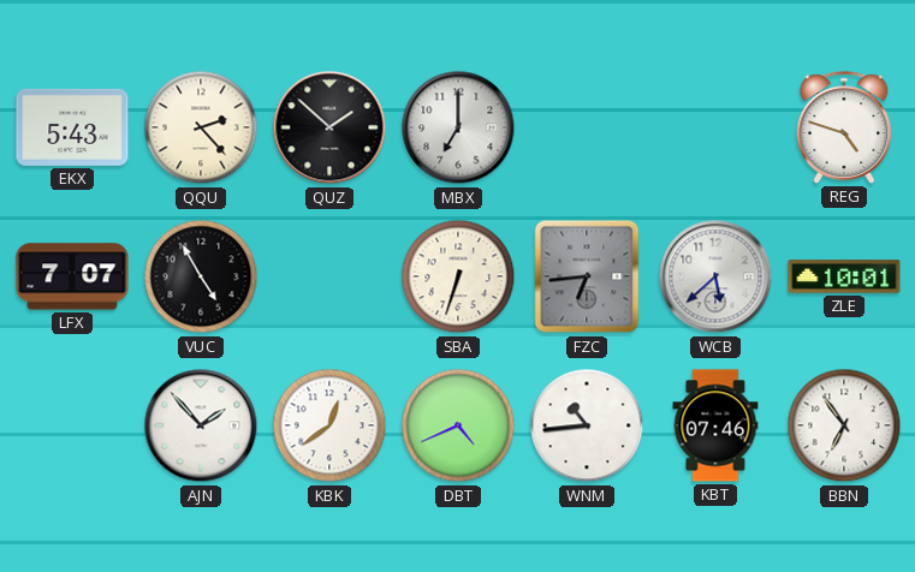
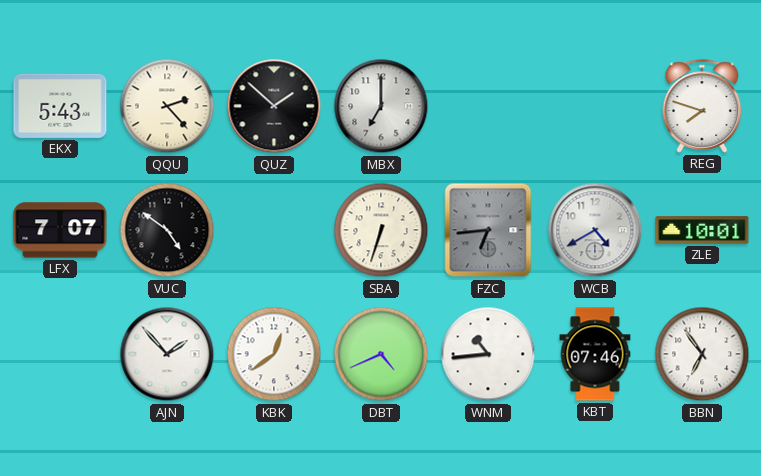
REG: 4:48 -> 7:48 (702, 106)
VUC: 4:55 -> 4:51 (167, 230)
WCB: 5:38 -> 4:40 (595, 230)
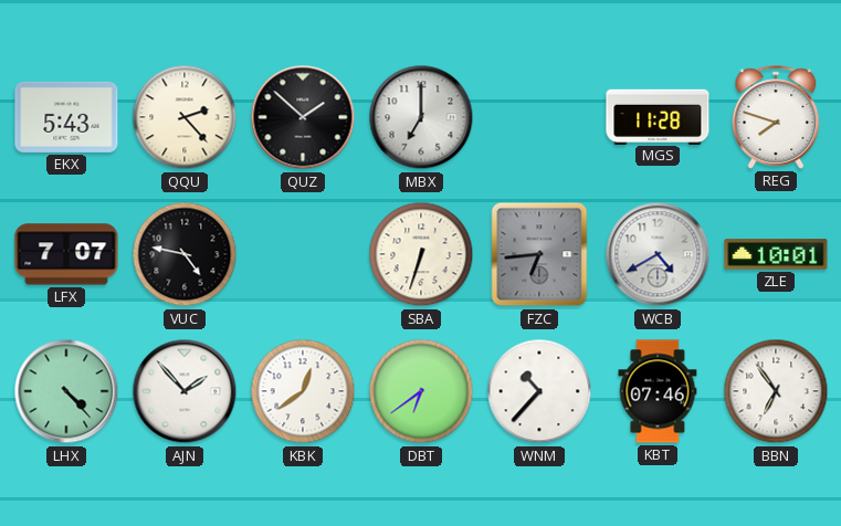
MGS: none -> 11:28 (658, 116)
VUC: 4:51 -> 4:47 (185, 254)
LHX: none -> 4:23 (66, 391)
DBT: 4:41 -> 6:39 (421, 391)
WNM: 10:44 -> 10:37 (539, 391)
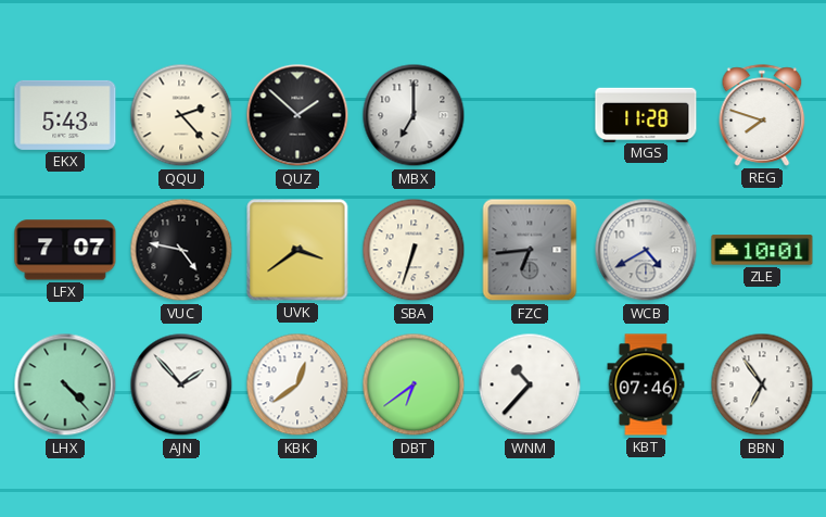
UVK: none -> 3:39 (297, 250)
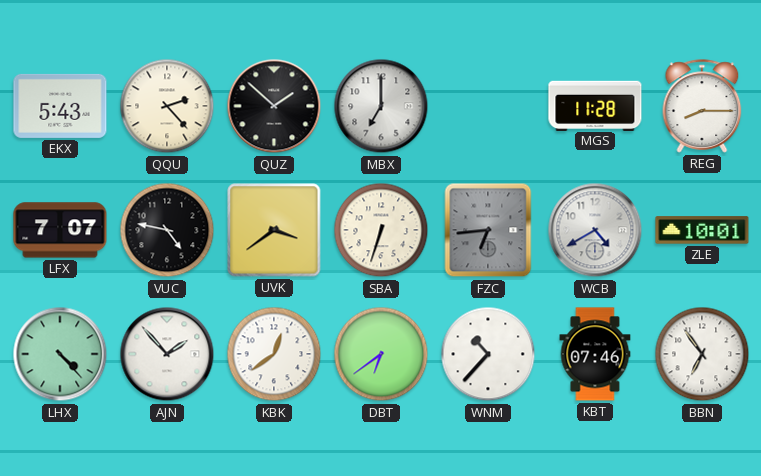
REG: 7:48 -> 8:15 (702, 106)
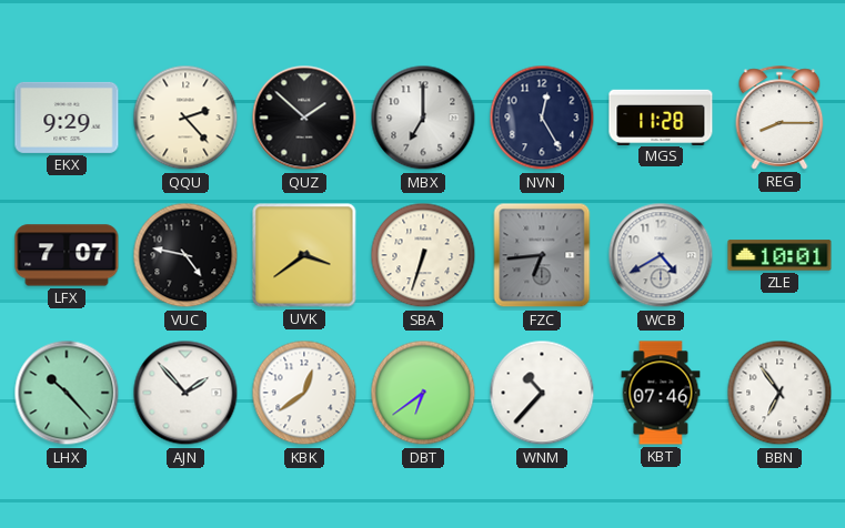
EKX: 5:43 -> 9:29 (67, 118)
NVN: none -> 12:25 (542, 118)
LHX: 4:23 -> 10:23 (67, 393)
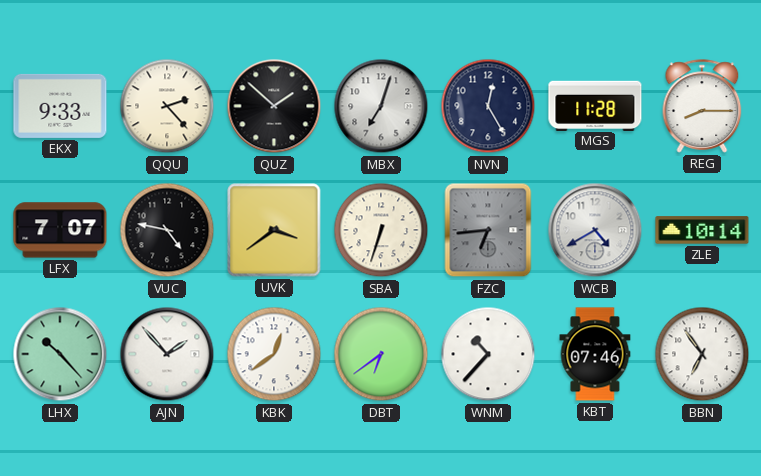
EKX: 9:29 -> 9:33 (60, 106)
MBX: 7:00 -> 7:03 (381, 106)
ZLE: 10:01 -> 10:14 (702, 230)
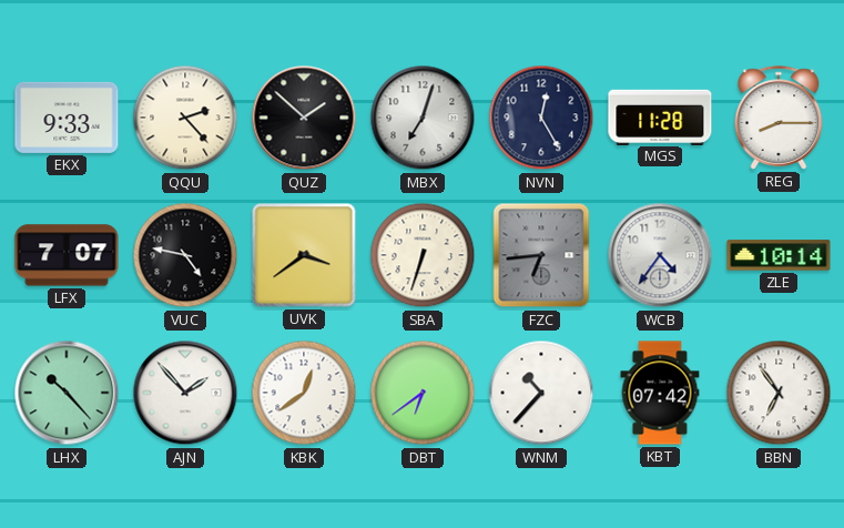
WCB: 4:40 -> 4:36 (660, 255)
KBT: 07:46 -> 07:42 (660, 393)
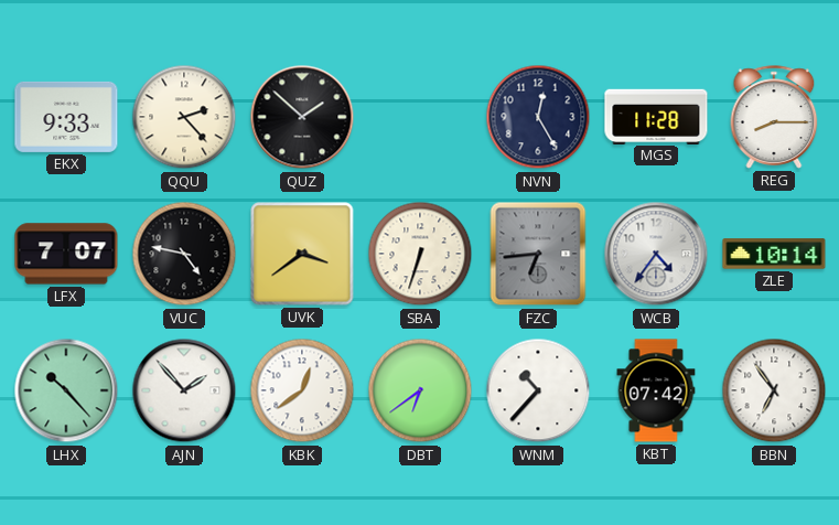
MBX: 7:03 -> none (423, 118)
